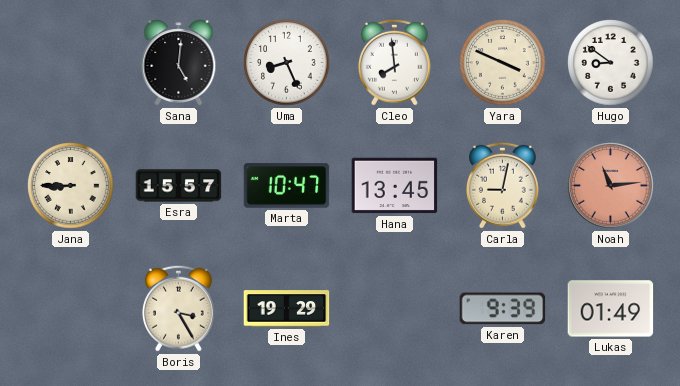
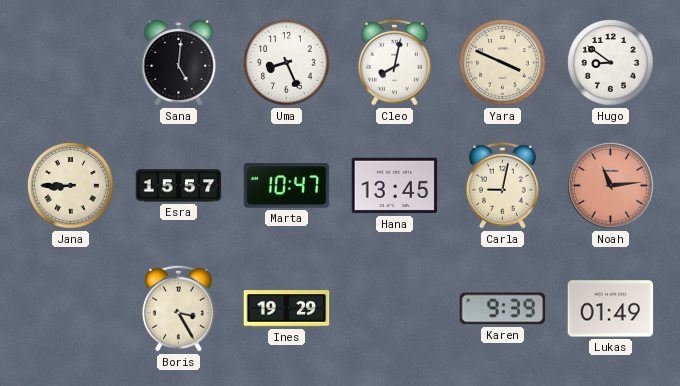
Cleo: 7:59 -> 8:02 (394, 62)
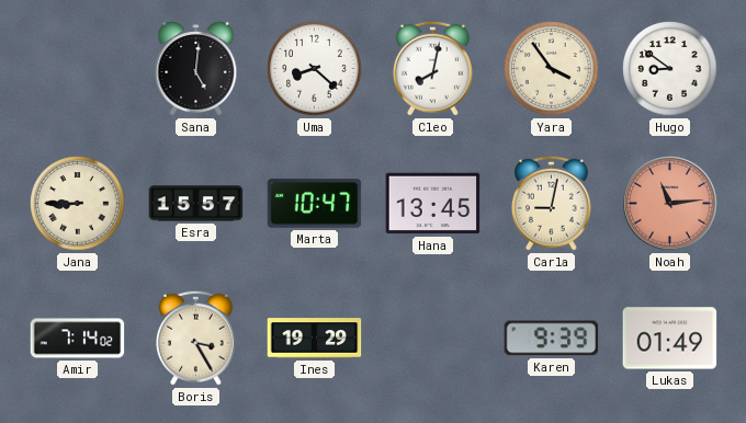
Uma: 8:26 -> 8:22 (315, 69)
Yara: 3:49 -> 3:54 (552, 69)
Amir: none -> 7:14 (78, 339)
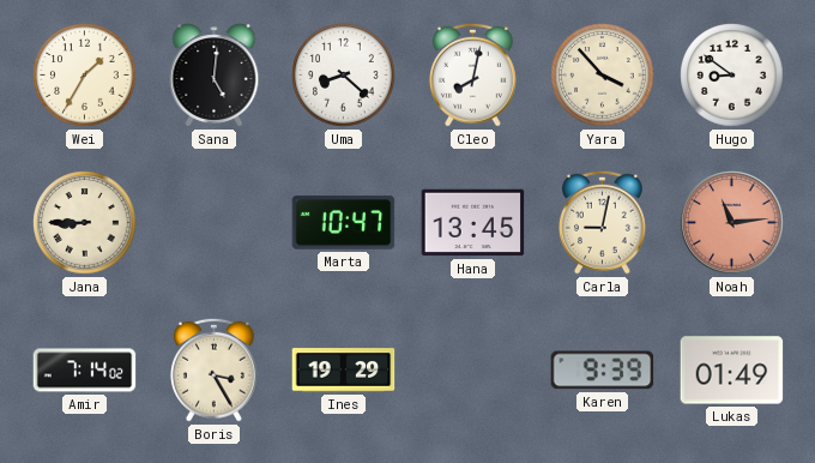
Wei: none -> 1:35 (85, 76)
Yara: 3:54 -> 3:53 (603, 76)
Esra: 15:57 -> none (196, 204)
